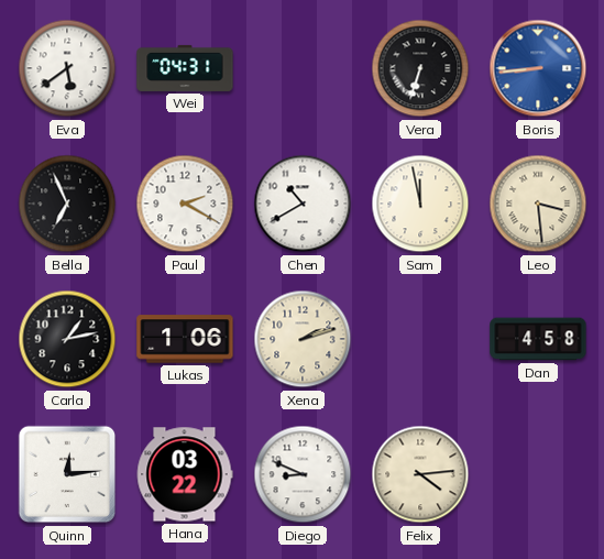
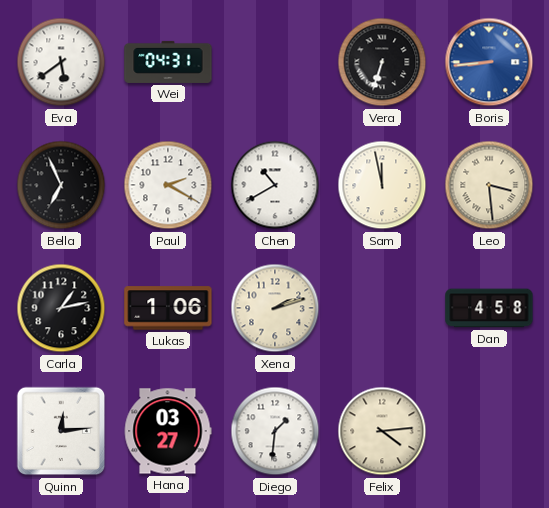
Hana: 03:22 -> 03:27 (168, 431)
Diego: 8:49 -> 1:31 (275, 431)
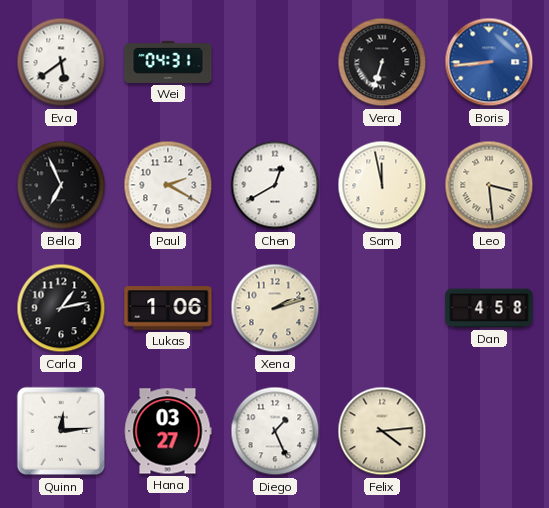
Chen: 10:40 -> 12:40 (275, 185)
Diego: 1:31 -> 1:26 (275, 431)
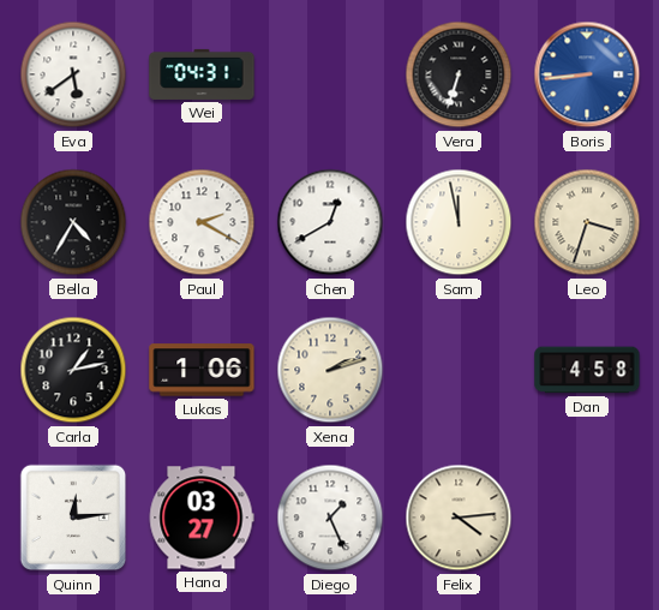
Bella: 6:56 -> 4:35 (73, 222)
Leo: 3:29 -> 3:33 (587, 222)
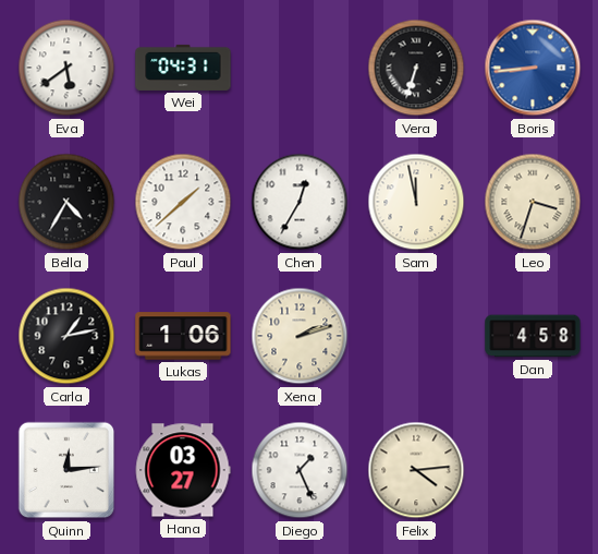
Paul: 2:20 -> 1:38 (183, 202)
Chen: 12:40 -> 12:35 (300, 202)
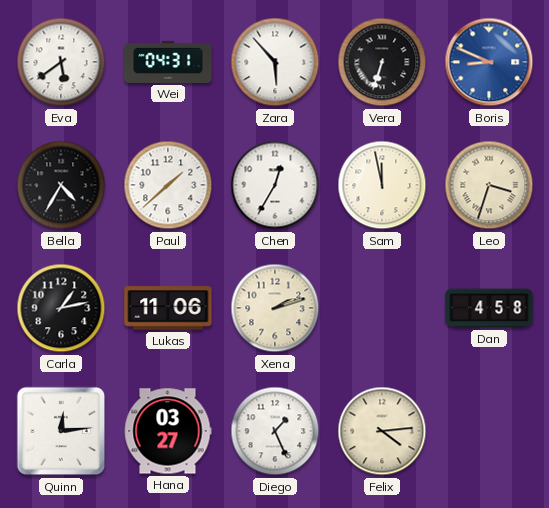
Zara: none -> 5:53 (275, 62)
Boris: 8:44 -> 8:49 (489, 62)
Lukas: 1:06 -> 11:06 (168, 308)
